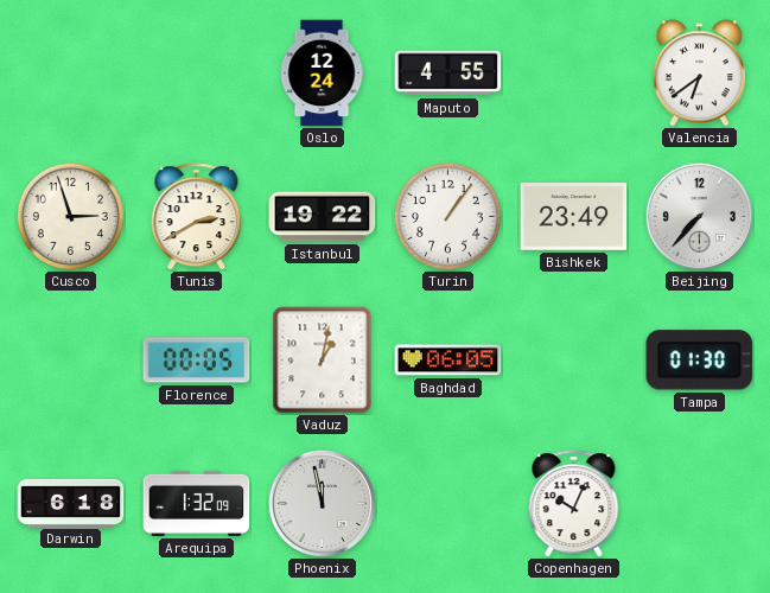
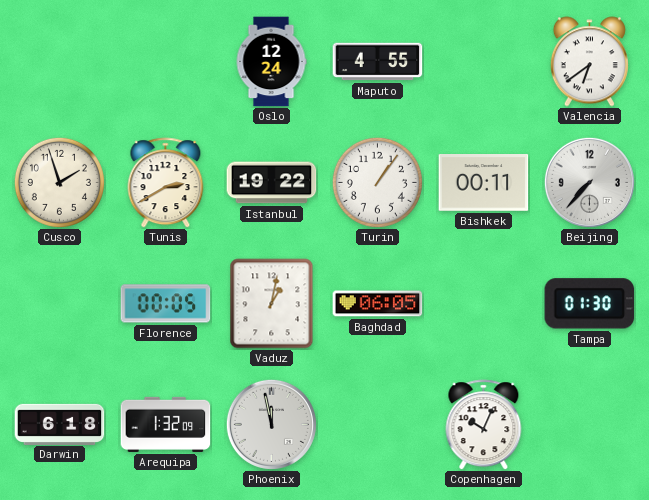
Cusco: 2:57 -> 1:57 (59, 182)
Bishkek: 23:49 -> 00:11 (484, 183)
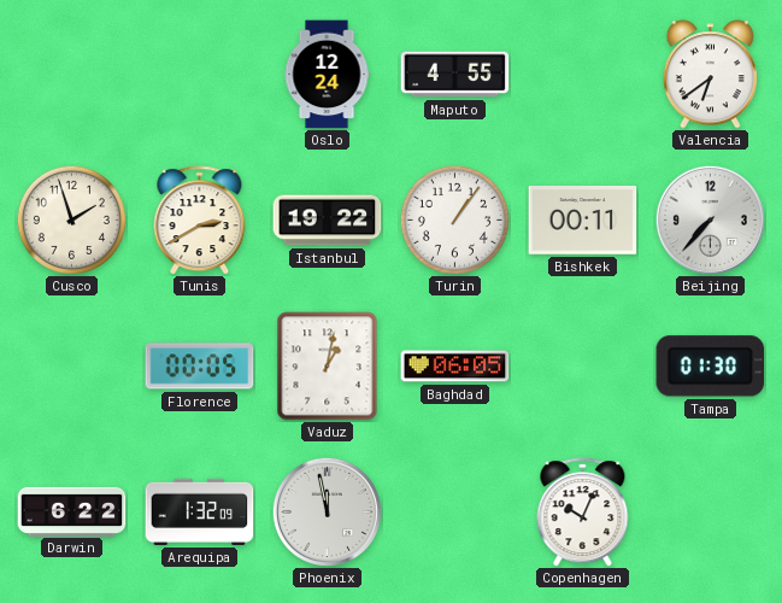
Darwin: 6:18 -> 6:22 (72, 511)
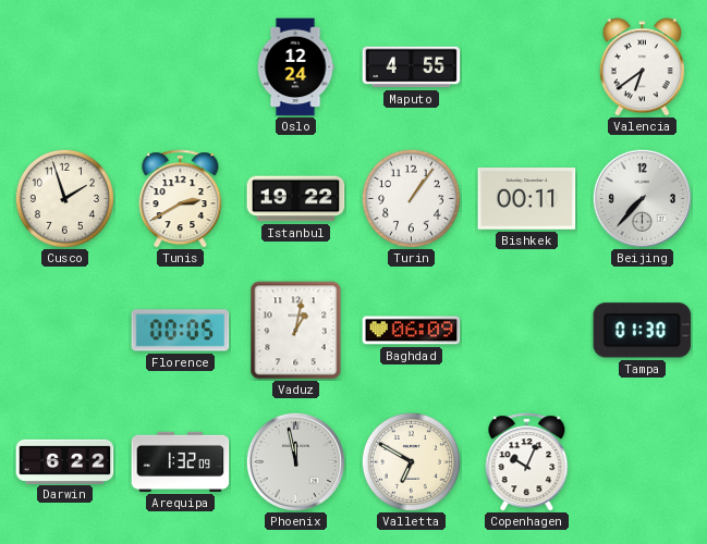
Baghdad: 06:05 -> 06:09 (412, 331)
Valletta: none -> 6:50 (411, 461)
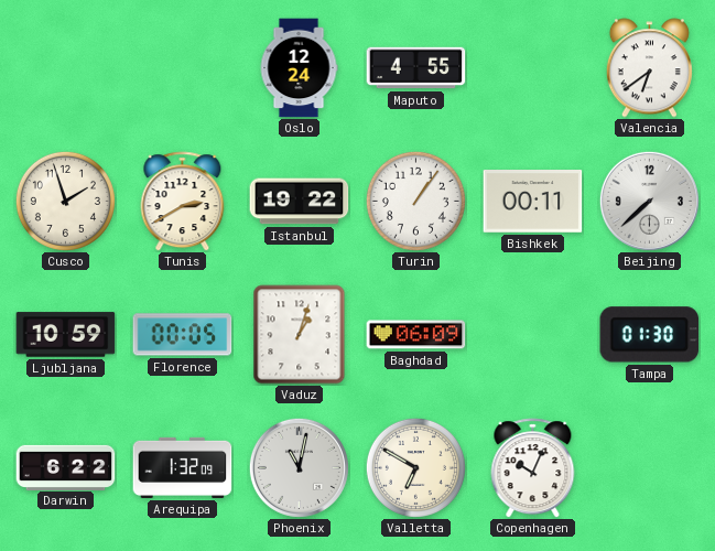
Beijing: 7:37 -> 7:38 (649, 201)
Ljubljana: none -> 10:59 (66, 335)
Vaduz: 1:02 -> 1:03 (300, 335)
Phoenix: 11:58 -> 11:02 (299, 467)
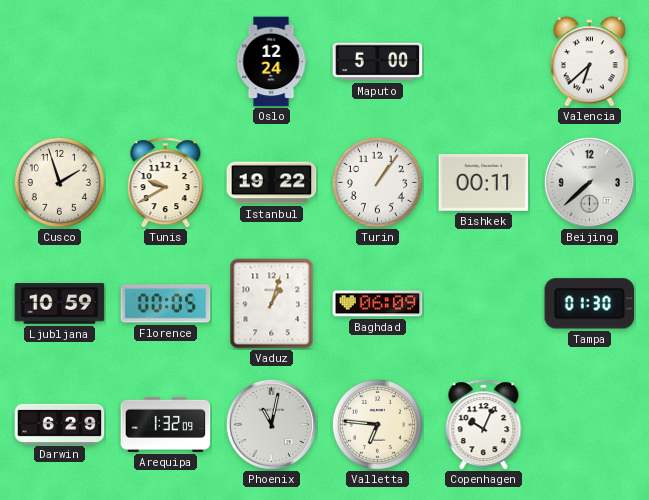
Maputo: 4:55 -> 5:00 (378, 62)
Valencia: 6:39 -> 6:38 (589, 62)
Tunis: 2:40 -> 9:40 (166, 183)
Darwin: 6:22 -> 6:29 (60, 424)
Valletta: 6:50 -> 6:46 (377, 424)
